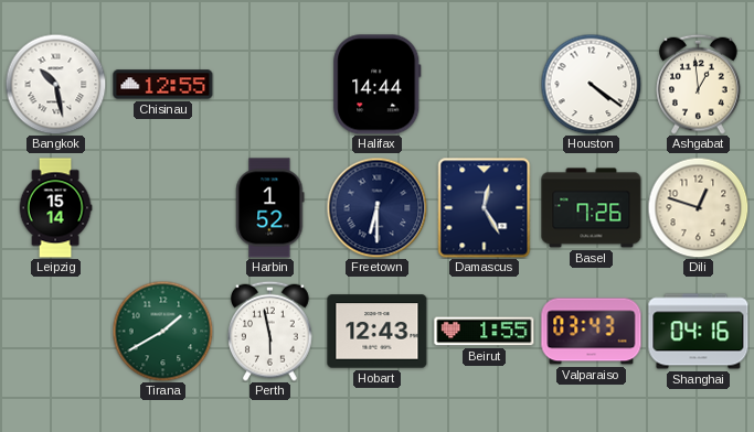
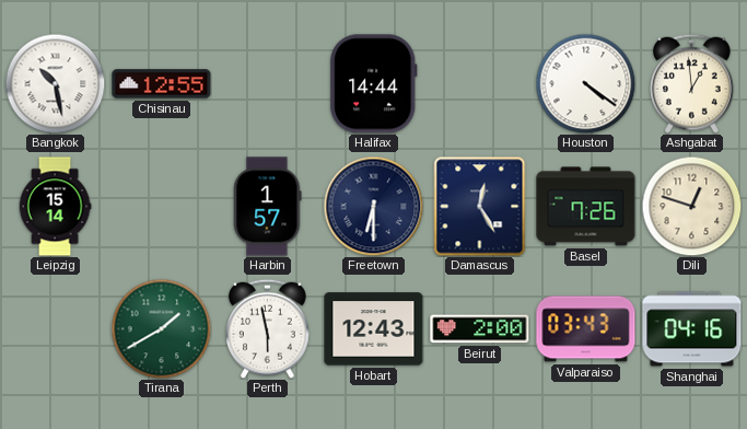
Harbin: 1:52 -> 1:57 (268, 207)
Beirut: 1:55 -> 2:00 (480, 329)
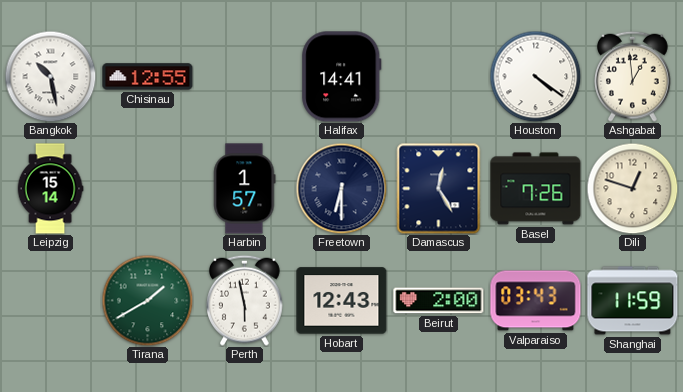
Halifax: 14:44 -> 14:41 (342, 77)
Shanghai: 04:16 -> 11:59 (633, 301)
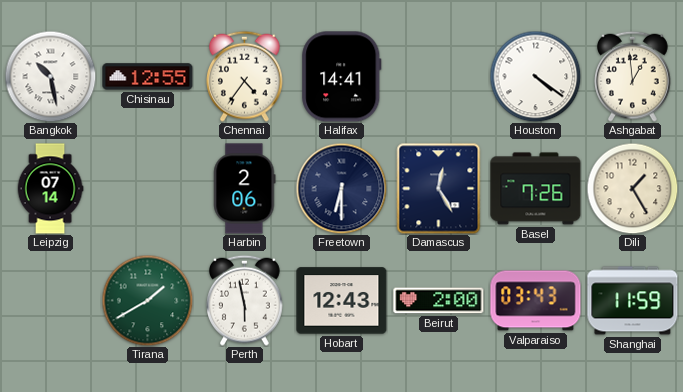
Chennai: none -> 4:36 (245, 76)
Leipzig: 15:14 -> 07:14 (50, 189)
Harbin: 1:57 -> 2:06 (245, 189)
Dili: 12:48 -> 1:25 (632, 188)
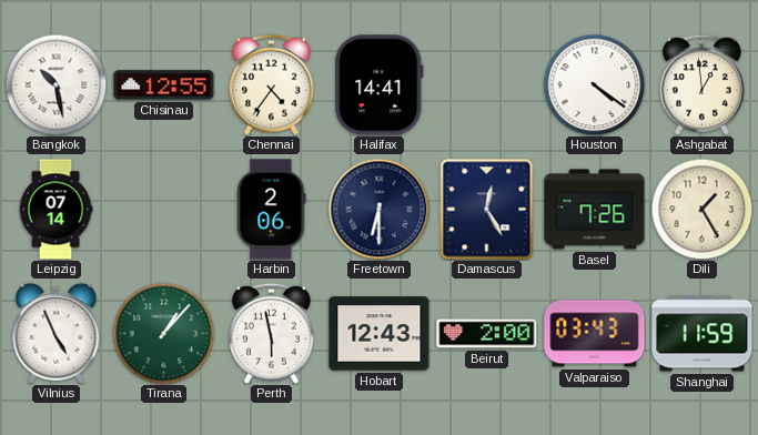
Vilnius: none -> 4:56 (57, 333)
Tirana: 1:40 -> 1:07 (163, 333)
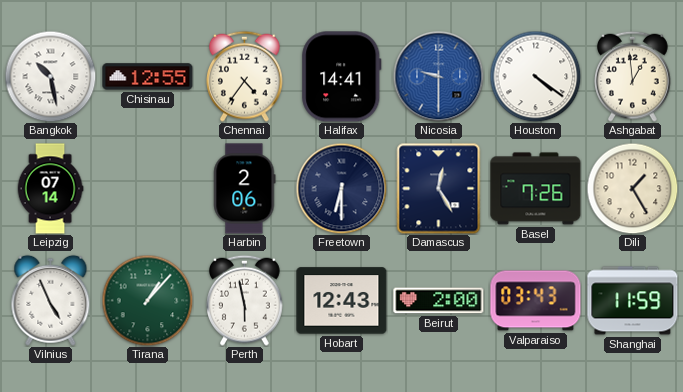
Nicosia: none -> 9:30 (438, 76)
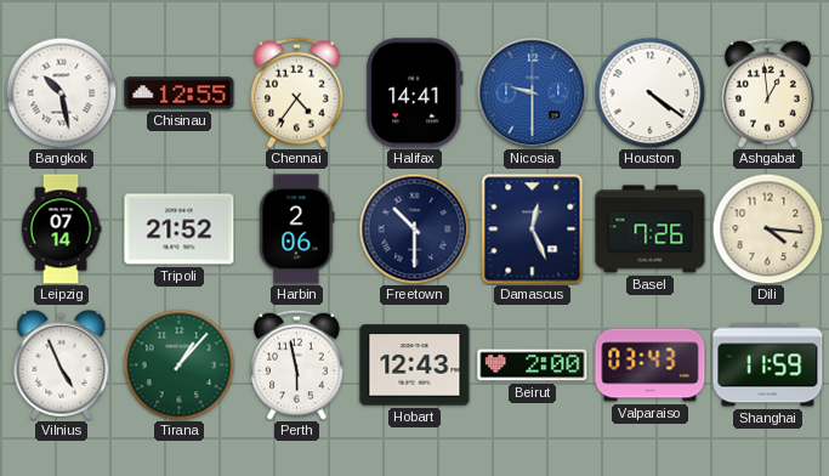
Tripoli: none -> 21:52 (180, 229)
Freetown: 6:30 -> 10:30 (414, 228)
Damascus: 12:25 -> 12:26 (533, 229)
Dili: 1:25 -> 4:16 (767, 228)
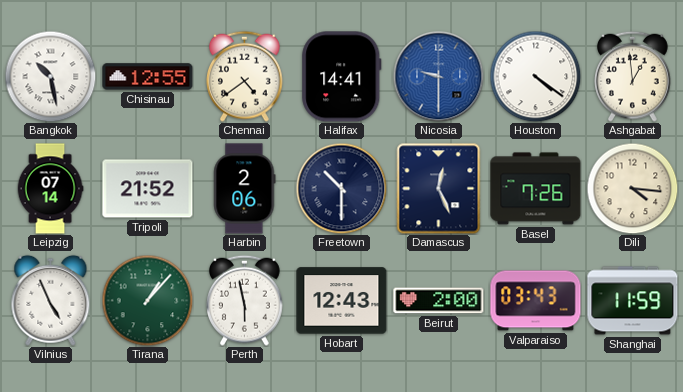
Chennai: 4:36 -> 4:39 (245, 76)
